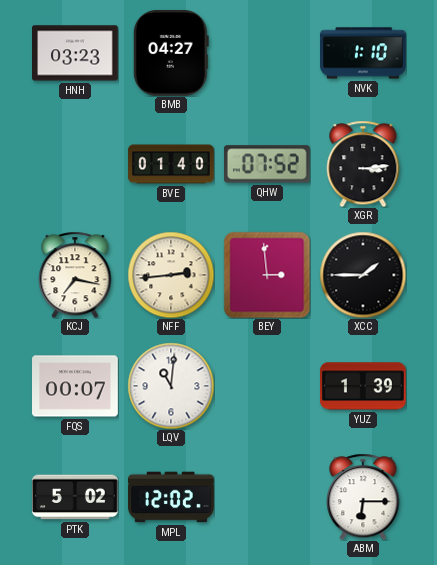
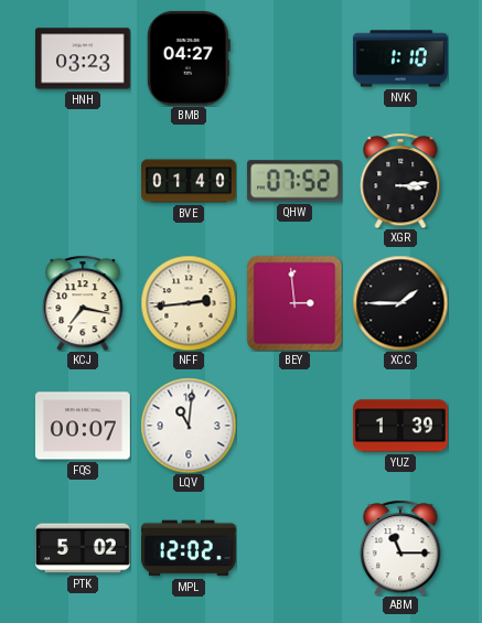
ABM: 6:15 -> 11:15 (400, 548)
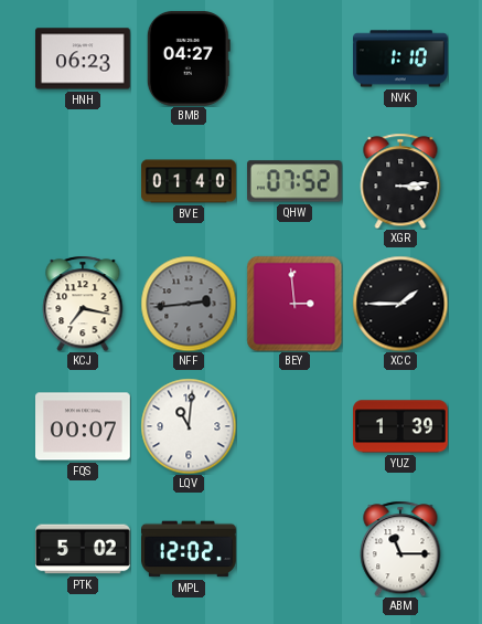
HNH: 03:23 -> 06:23 (84, 59)
NFF dial: cream -> grey (189, 304)
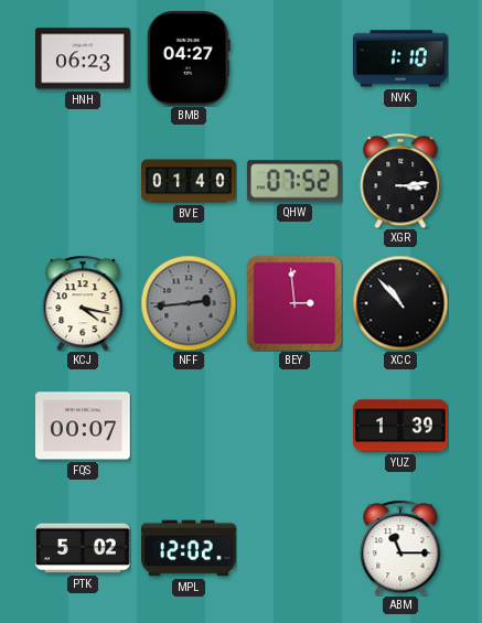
KCJ: 7:17 -> 4:17 (83, 303)
XCC: 1:45 -> 10:53 (400, 303)
LQV: 11:01 -> none (189, 426)
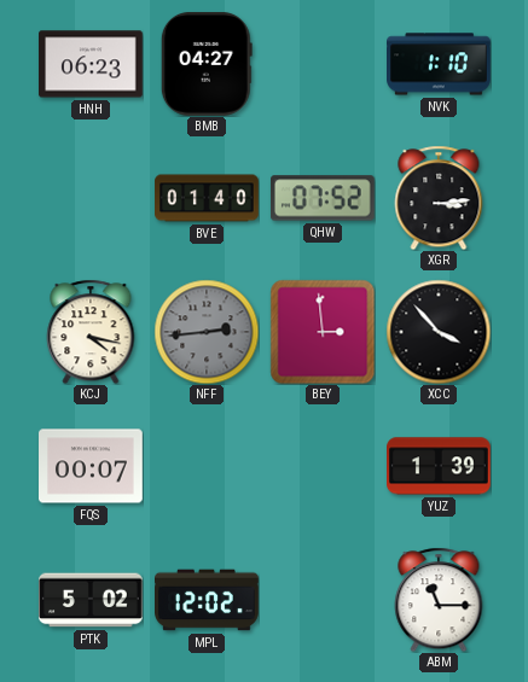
XCC: 10:53 -> 3:53 (439, 332)
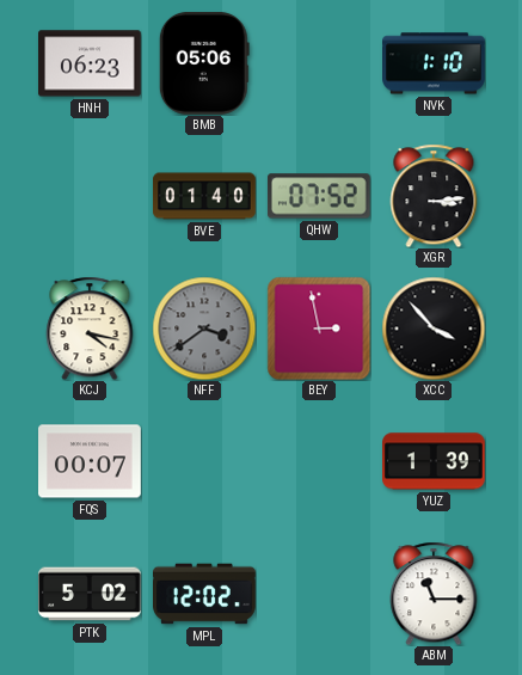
BMB: 04:27 -> 05:06 (204, 63)
NFF: 2:44 -> 3:39 (204, 329)
BEY: 2:59 -> 2:58 (319, 329)
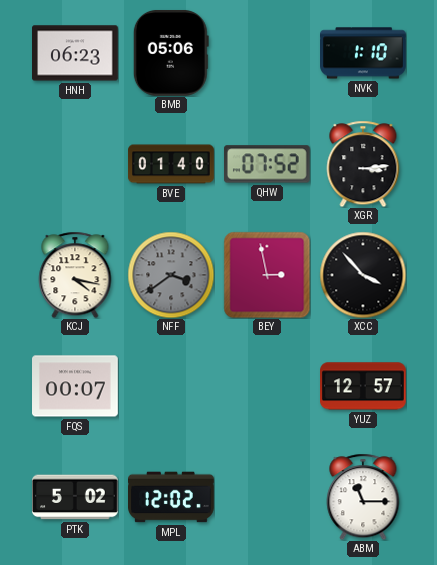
YUZ: 1:39 -> 12:57 (364, 386)
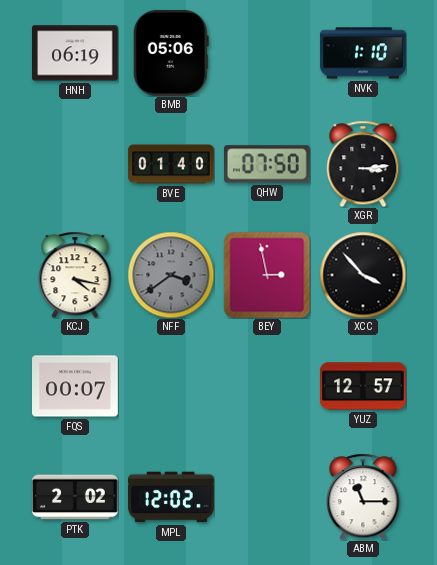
HNH: 06:23 -> 06:19 (76, 53)
QHW: 07:52 -> 07:50 (267, 164)
PTK: 5:02 -> 2:02 (76, 497)
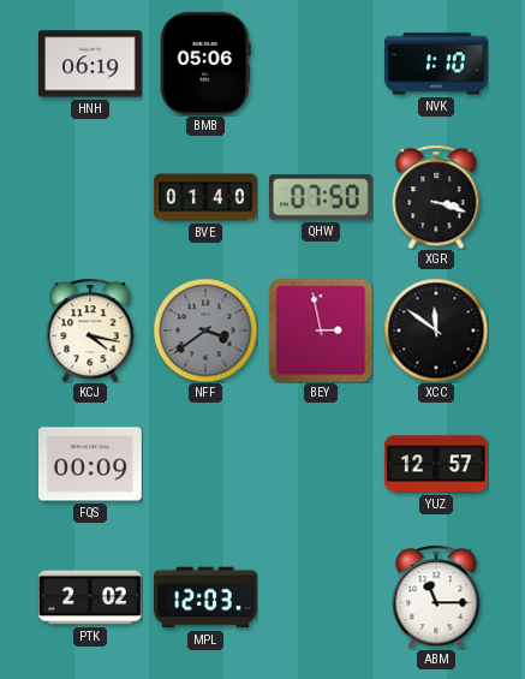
XGR: 3:14 -> 3:18 (436, 197)
XCC: 3:53 -> 11:51 (436, 330)
FQS: 00:07 -> 00:09 (91, 464)
MPL: 12:02 -> 12:03 (207, 597)
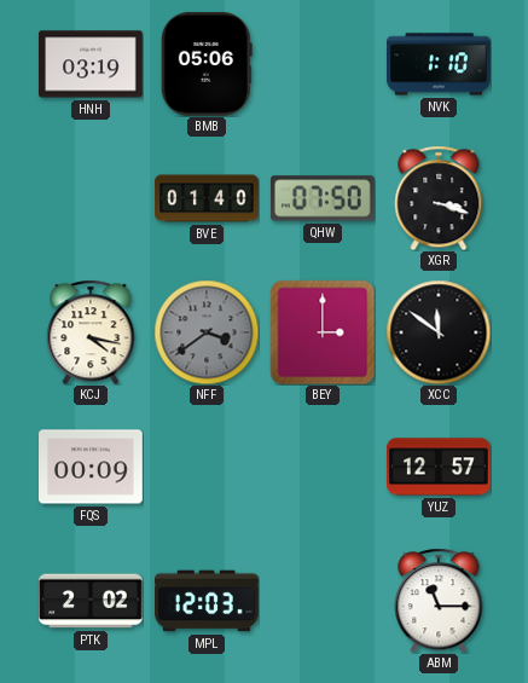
HNH: 06:19 -> 03:19 (92, 64)
BEY: 2:58 -> 3:00 (323, 332)
